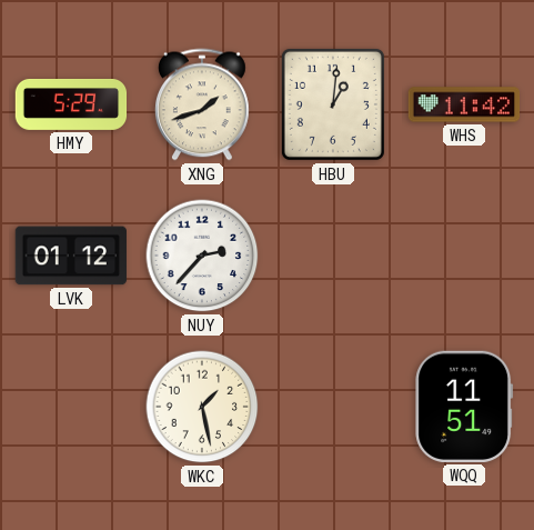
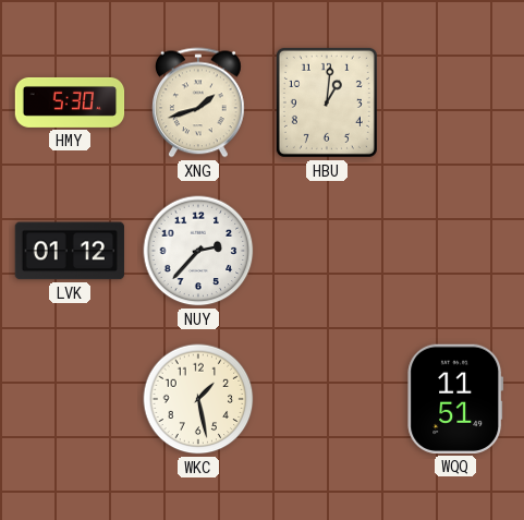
HMY: 5:29 -> 5:30 (70, 102)
WHS: 11:42 -> none (464, 104)
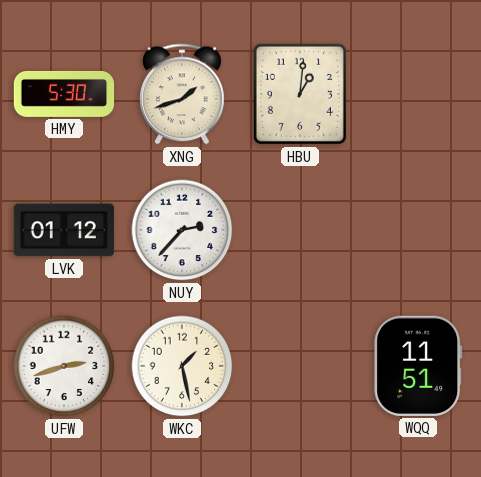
UFW: none -> 2:42 (64, 366)
